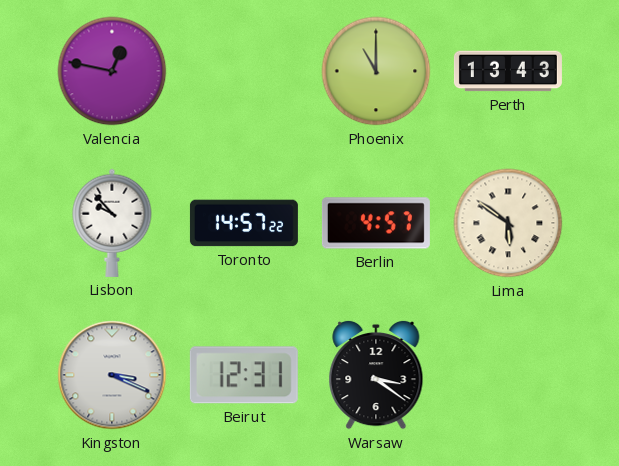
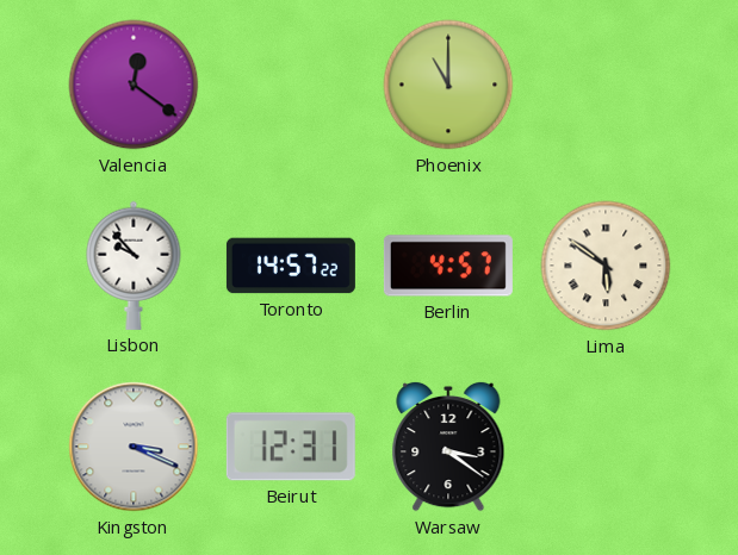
Valencia: 12:47 -> 12:21 (134, 85)
Perth: 13:43 -> none (508, 71)
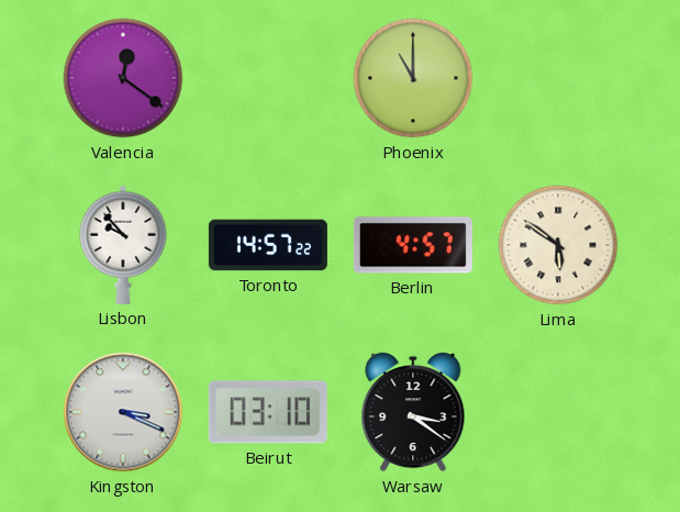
Beirut: 12:31 -> 03:10 (268, 412)
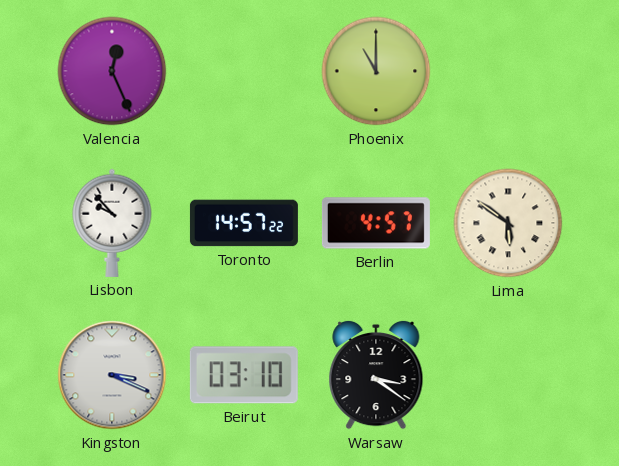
Valencia: 12:21 -> 12:26 (112, 71)
